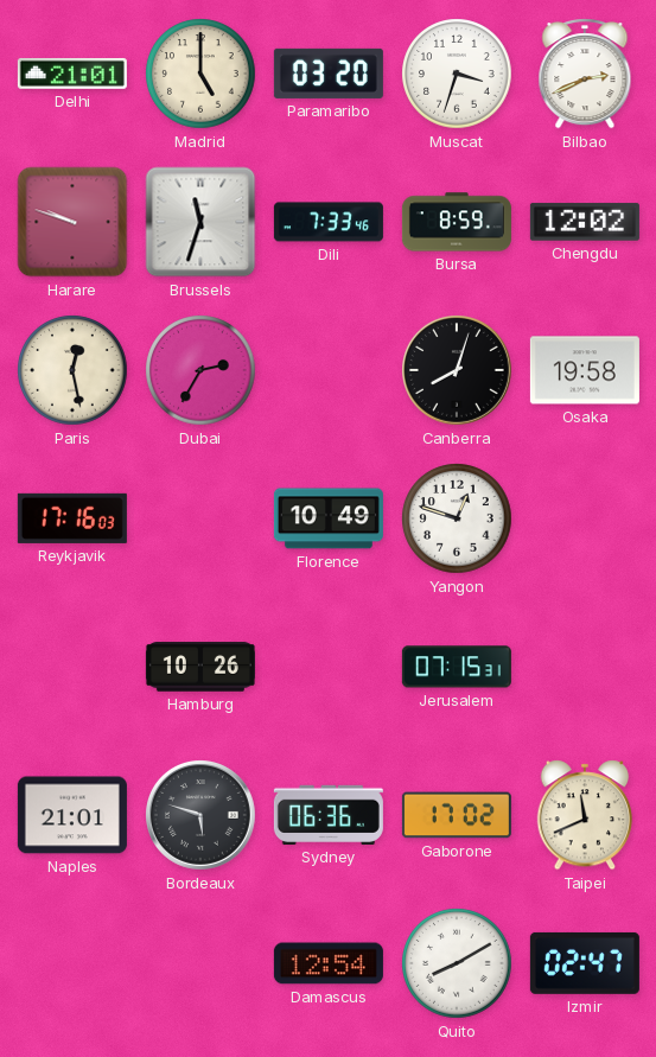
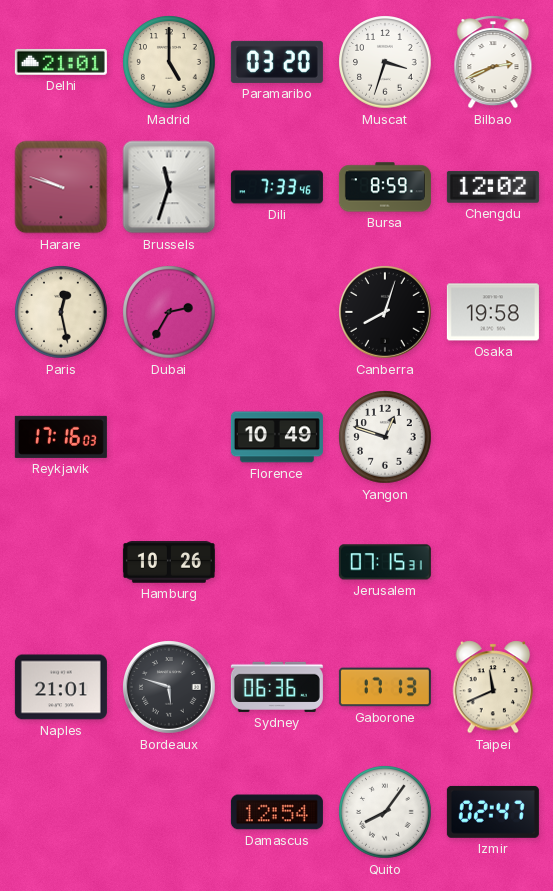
Gaborone: 17:02 -> 17:13 (385, 687)
Quito: 8:10 -> 8:06 (385, 812)
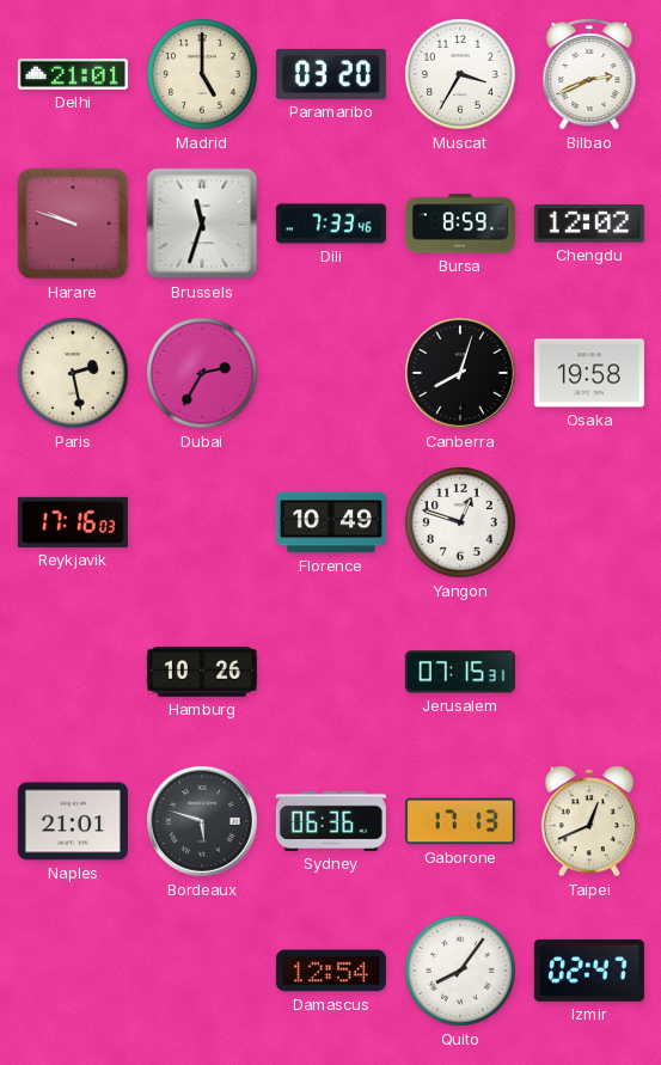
Muscat: 3:33 -> 3:35 (460, 74)
Paris: 12:28 -> 2:28 (73, 373)
Taipei: 11:41 -> 12:41 (589, 821)
